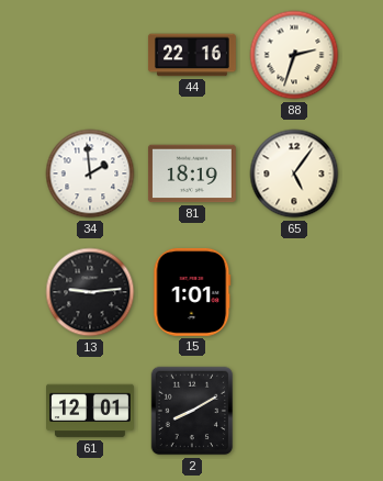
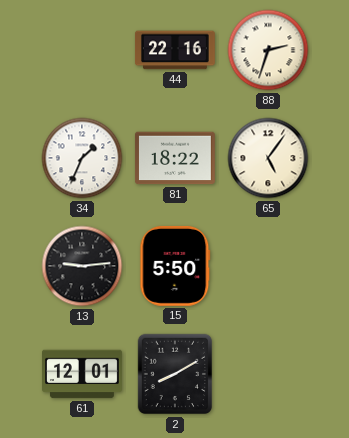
34: 1:59 -> 1:34 (82, 158)
81: 18:19 -> 18:22 (175, 158)
15: 1:01 -> 5:50 (175, 266)
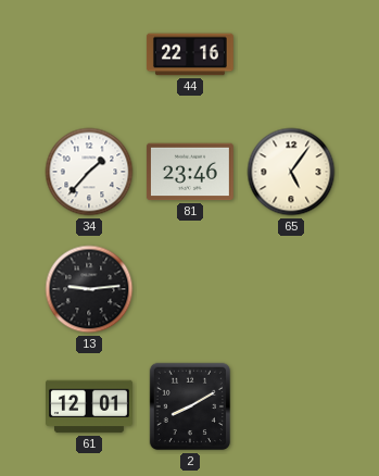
88: 2:33 -> none (268, 50)
34: 1:34 -> 1:37 (89, 172)
81: 18:22 -> 23:46 (190, 172)
15: 5:50 -> none (175, 266)
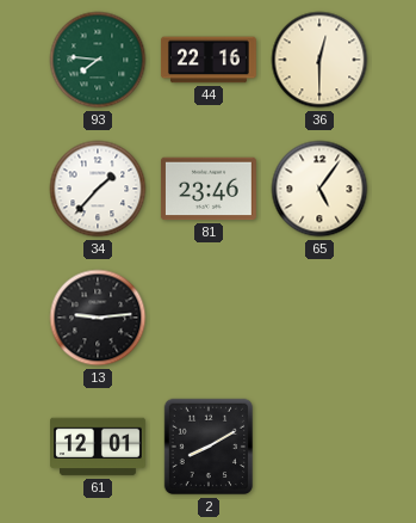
93: none -> 7:46 (98, 60)
36: none -> 12:30 (319, 60)
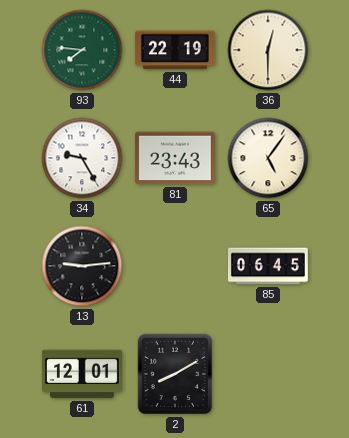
44: 22:16 -> 22:19 (175, 50)
34: 1:37 -> 9:25 (82, 158)
81: 23:46 -> 23:43 (175, 158)
85: none -> 06:45 (268, 266)
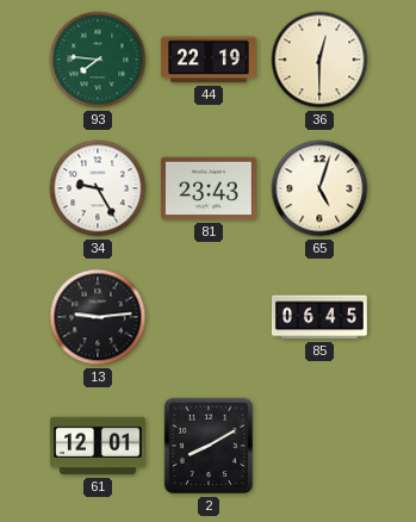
65: 5:06 -> 5:03 (319, 188)
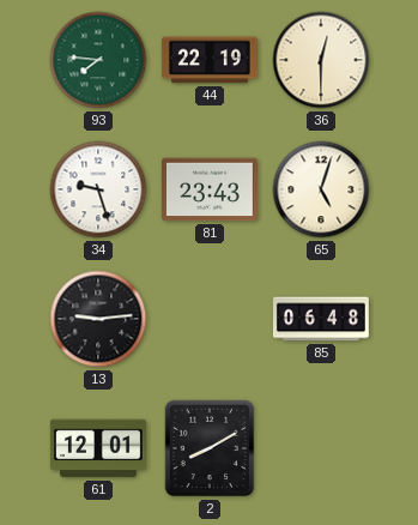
34: 9:25 -> 9:27 (98, 189)
85: 06:45 -> 06:48 (321, 319)
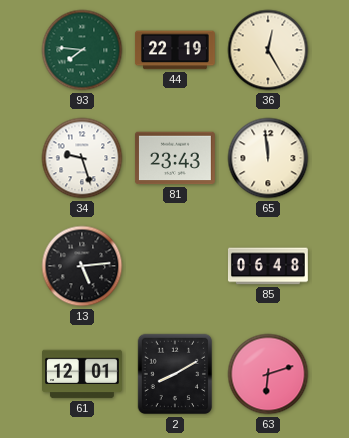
36: 12:30 -> 12:25 (268, 50)
65: 5:03 -> 11:59 (268, 158)
13: 9:14 -> 5:14 (82, 266)
63: none -> 6:12 (268, 374)
